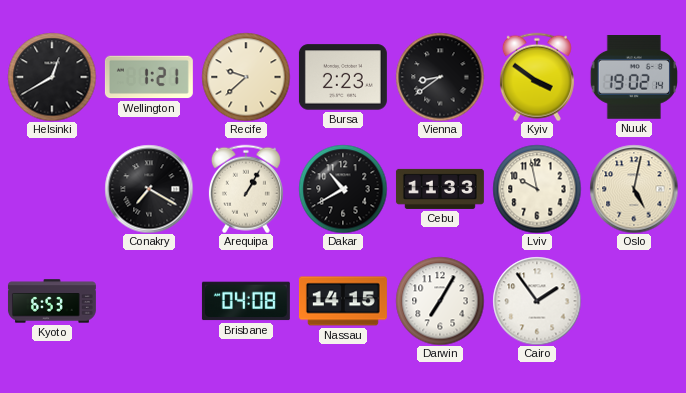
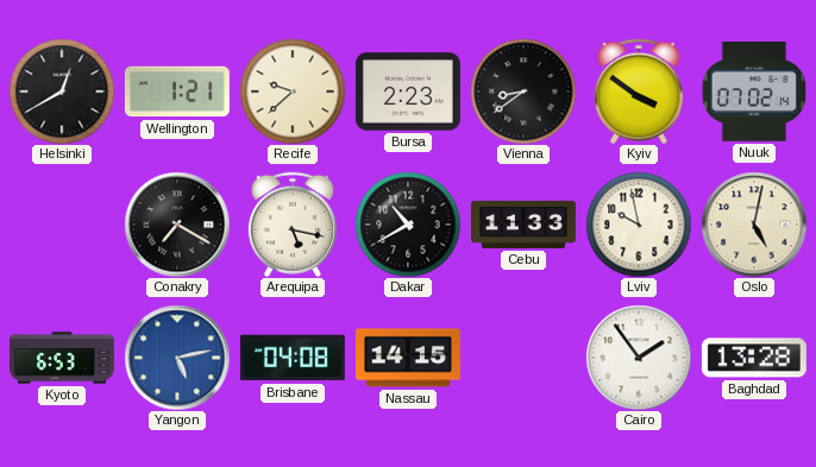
Nuuk: 19:02 -> 07:02 (753, 93)
Arequipa: 1:05 -> 5:17 (293, 225)
Yangon: none -> 5:13 (177, 358)
Darwin: 7:05 -> none (440, 301)
Baghdad: none -> 13:28 (754, 358)
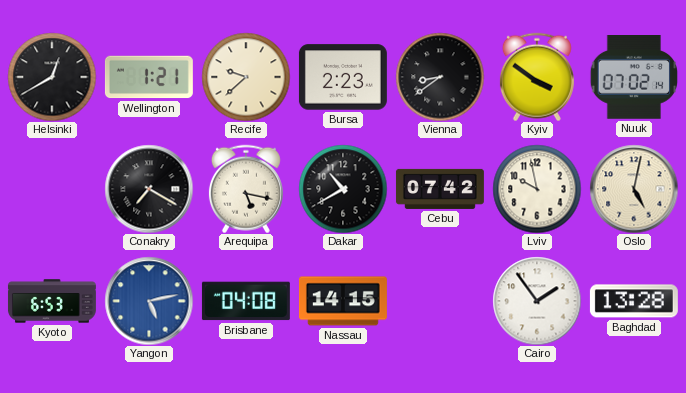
Cebu: 11:33 -> 07:42 (440, 189)
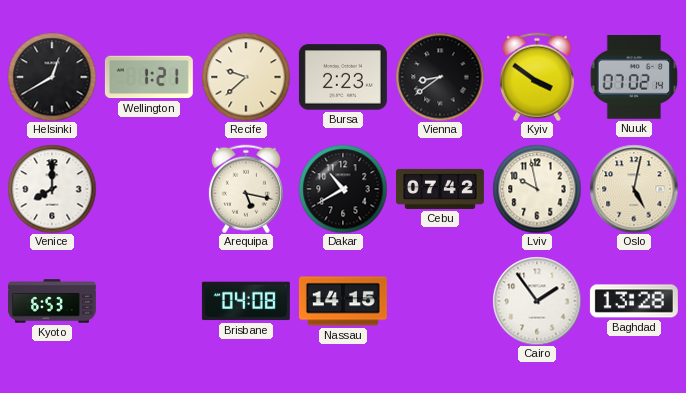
Venice: none -> 8:00 (52, 189)
Conakry: 7:20 -> none (149, 189)
Yangon: 5:13 -> none (149, 301)
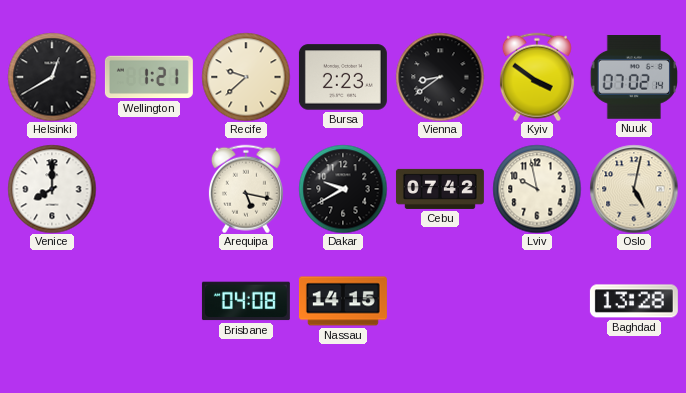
Dakar: 10:40 -> 9:40 (343, 189)
Kyoto: 6:53 -> none (52, 301)
Cairo: 1:54 -> none (537, 301)
